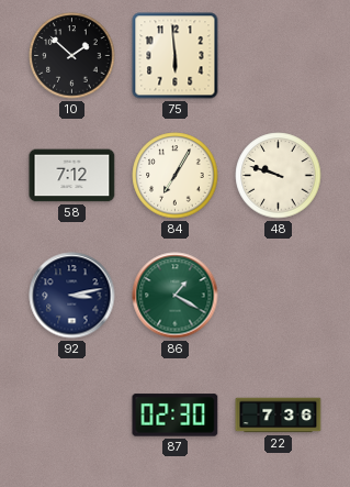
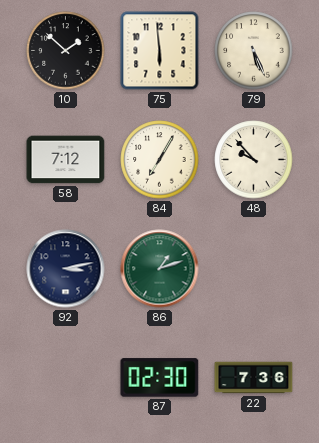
79: none -> 5:26 (254, 51)
48: 9:48 -> 9:53 (254, 160)
86: 1:20 -> 1:12 (160, 269)
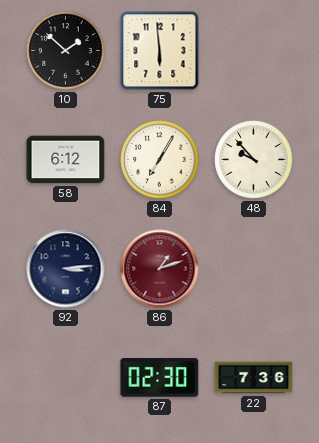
79: 5:26 -> none (254, 51)
58: 7:12 -> 6:12 (66, 160)
92: 3:13 -> 3:14 (66, 269)
86 dial: green -> burgundy (160, 269)
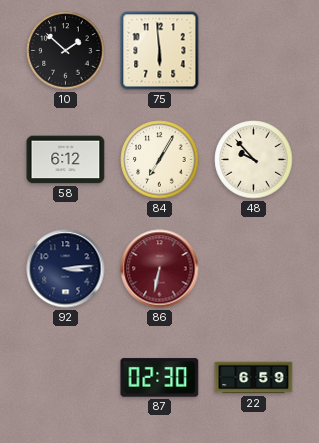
86: 1:12 -> 6:32 (160, 269)
22: 7:36 -> 6:59 (254, 378)
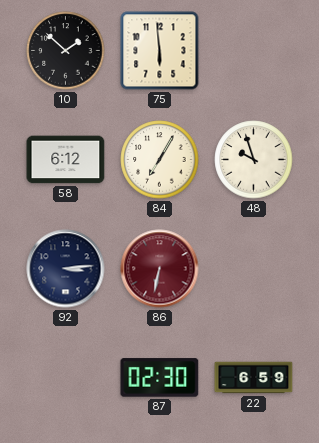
48: 9:53 -> 9:57 (254, 160)
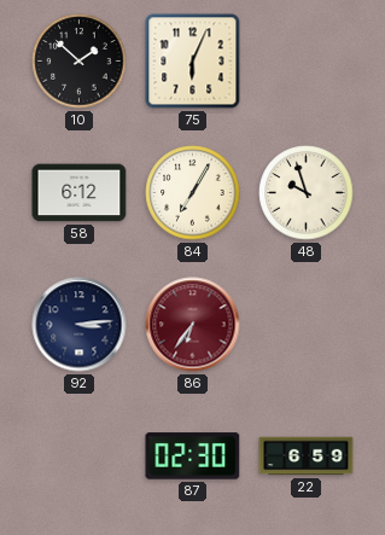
75: 5:59 -> 6:04 (193, 62)
86: 6:32 -> 6:36 (193, 325)
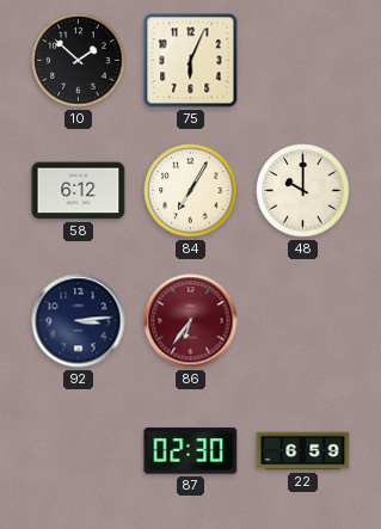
48: 9:57 -> 10:00 (303, 191)
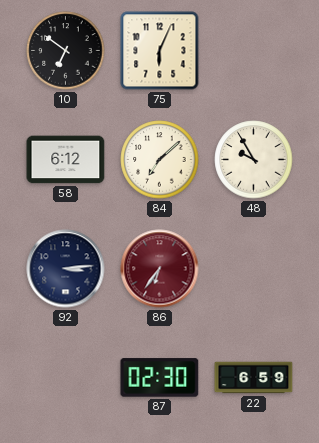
10: 1:52 -> 6:51 (66, 51)
84: 7:05 -> 7:08 (160, 160)
48: 10:00 -> 9:55 (254, 160)
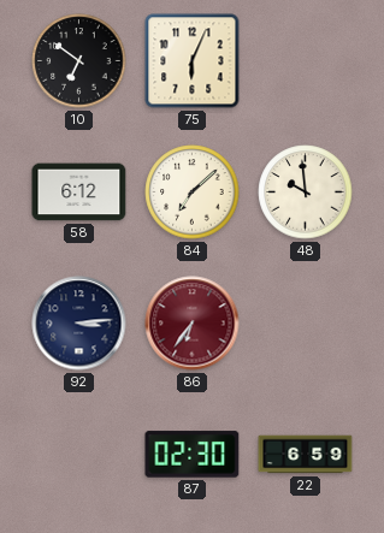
48: 9:55 -> 9:59 (306, 193)
